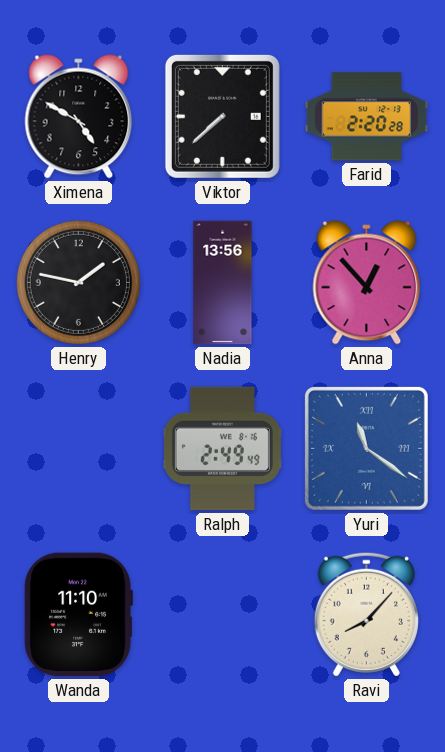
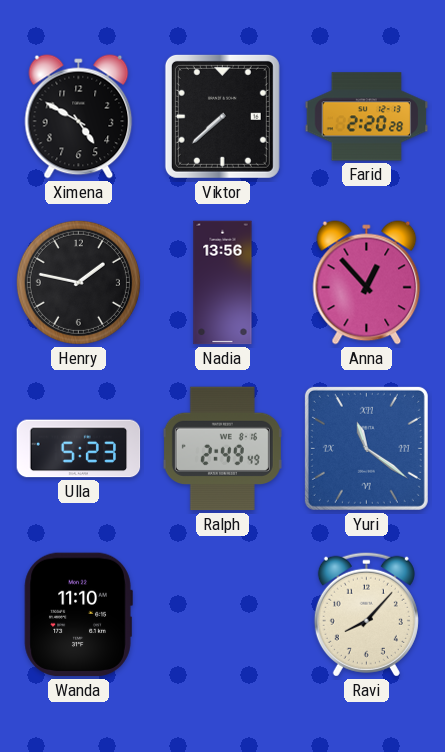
Ulla: none -> 5:23 (79, 449)
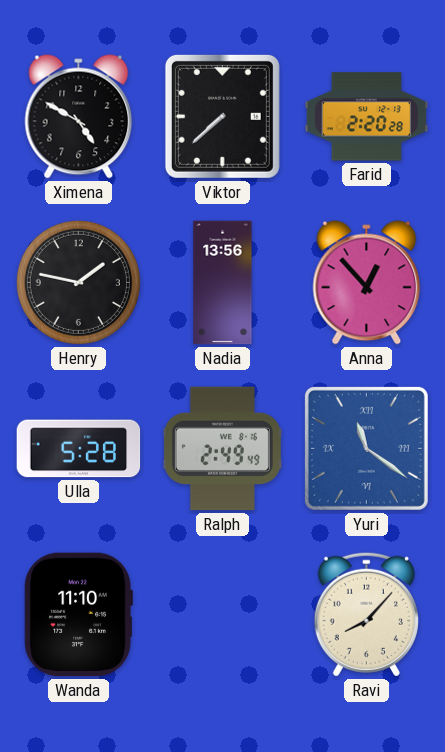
Ulla: 5:23 -> 5:28 (79, 449)
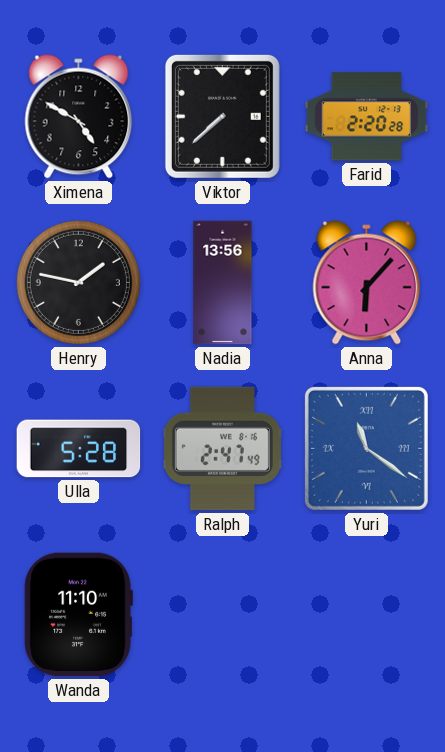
Anna: 12:53 -> 6:07 (367, 283)
Ralph: 2:49 -> 2:47 (222, 449)
Ravi: 8:07 -> none (366, 614)
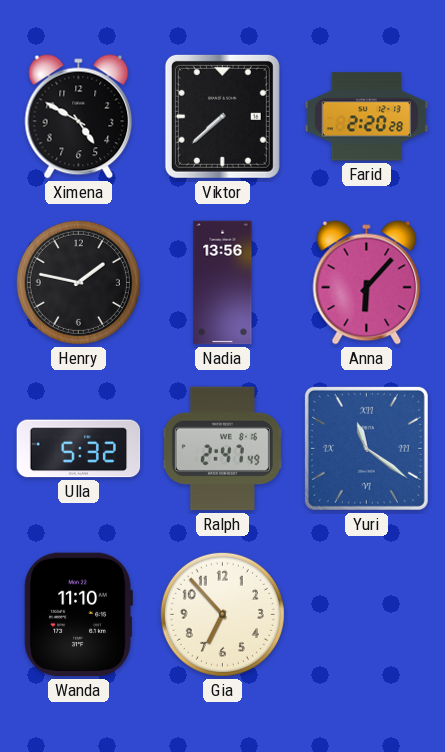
Ulla: 5:28 -> 5:32 (79, 449)
Gia: none -> 6:53 (222, 614)
